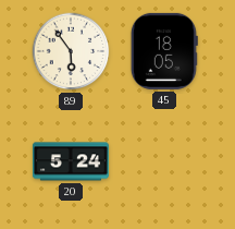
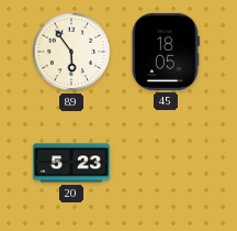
20: 5:24 -> 5:23 (71, 163)
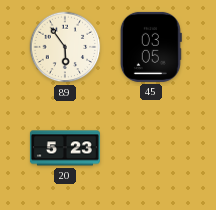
45: 18:05 -> 03:05 (151, 47)
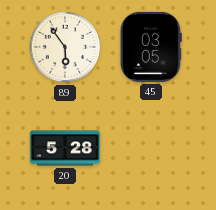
20: 5:23 -> 5:28 (65, 148)
